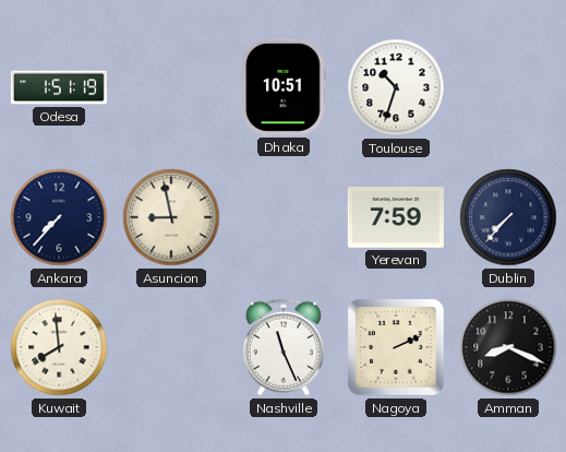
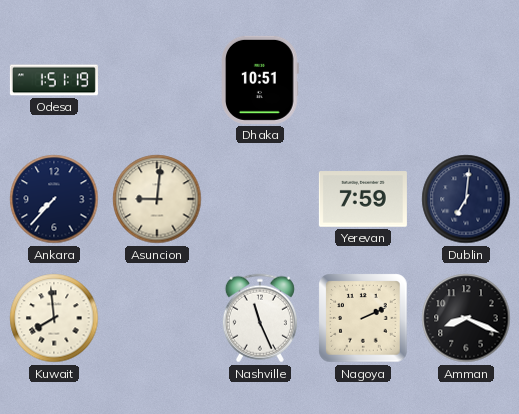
Toulouse: 10:33 -> none (396, 87)
Asuncion: 8:58 -> 9:01 (157, 199)
Dublin: 7:37 -> 7:01 (466, 199)
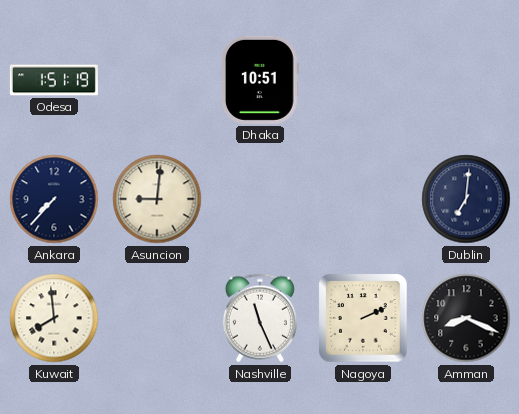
Yerevan: 7:59 -> none (363, 199)
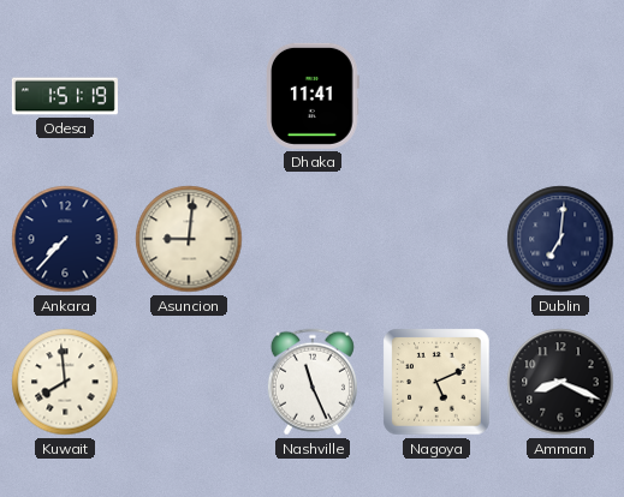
Dhaka: 10:51 -> 11:41 (313, 96)
Nagoya: 2:11 -> 5:11 (436, 382)
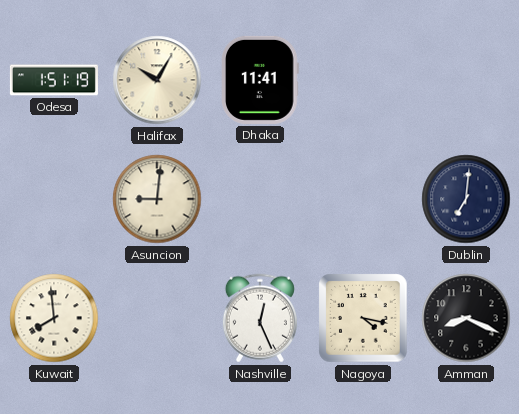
Halifax: none -> 10:05 (157, 80)
Ankara: 7:37 -> none (65, 239)
Nashville: 11:26 -> 12:26 (260, 318)
Nagoya: 5:11 -> 4:17 (363, 318)
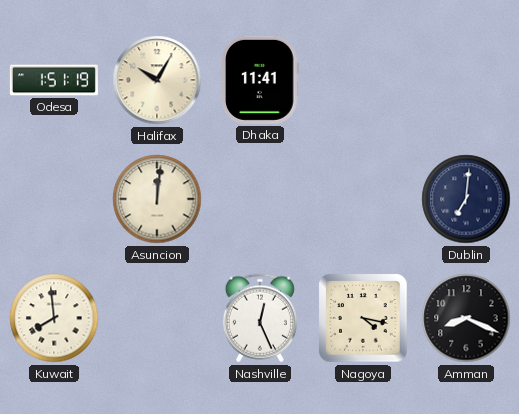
Asuncion: 9:01 -> 12:01 (157, 199)
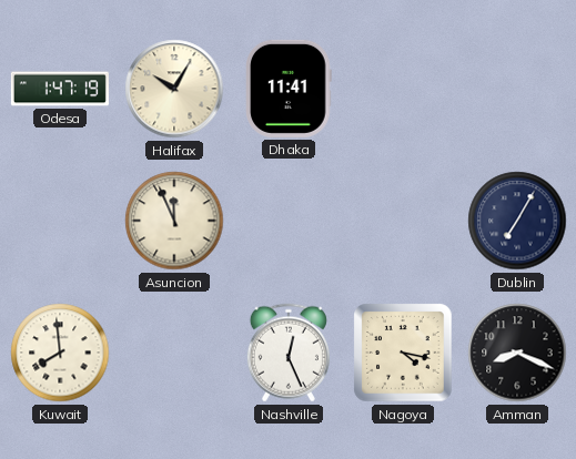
Odesa: 1:51 -> 1:47 (60, 89)
Asuncion: 12:01 -> 11:56 (174, 221)
Dublin: 7:01 -> 7:05 (517, 221)
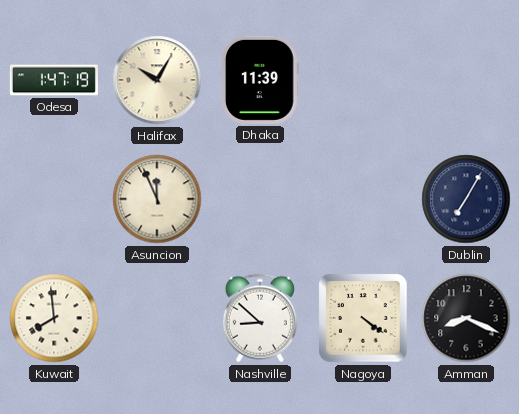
Dhaka: 11:41 -> 11:39 (260, 80)
Nashville: 12:26 -> 8:52 (260, 318)
Nagoya: 4:17 -> 4:21 (363, 318)
